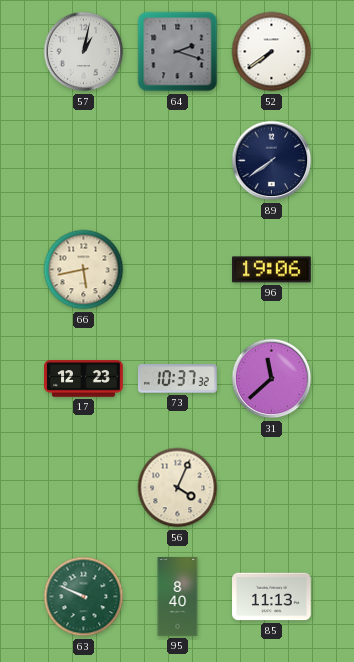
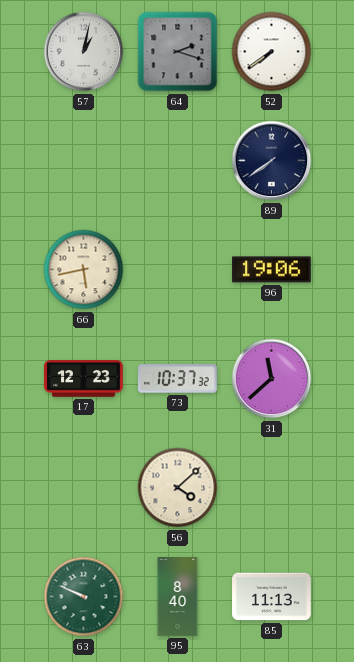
56: 4:04 -> 4:08 (178, 488)
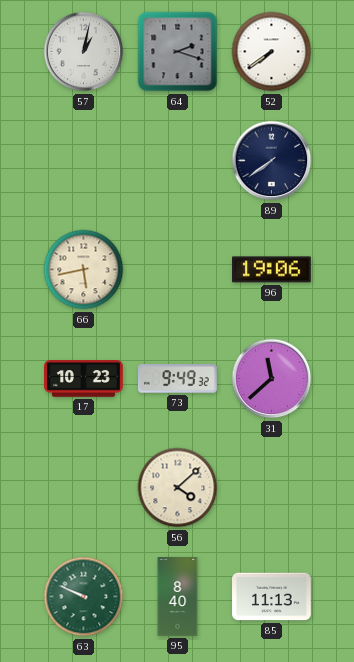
17: 12:23 -> 10:23 (84, 379)
73: 10:37 -> 9:49 (178, 379)
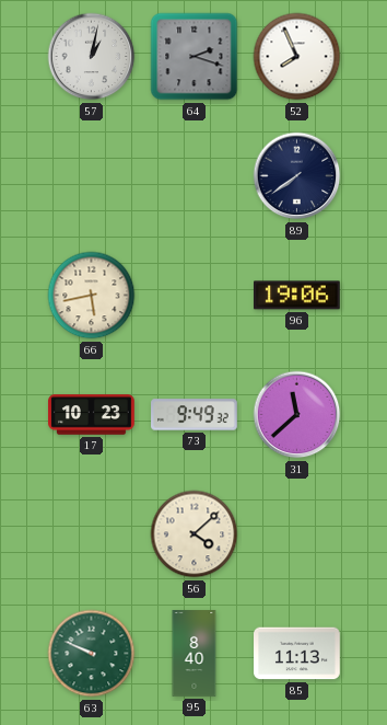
52: 7:39 -> 7:56 (297, 57)
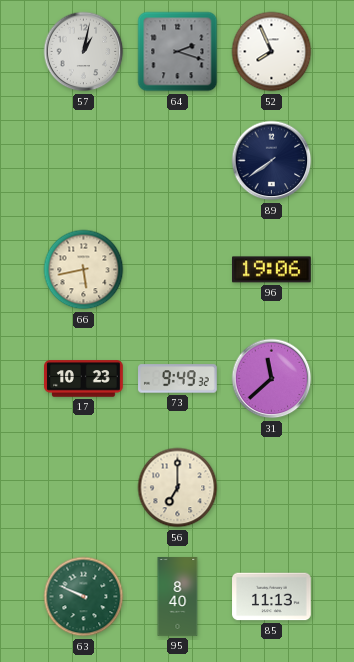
56: 4:08 -> 7:00 (178, 488)
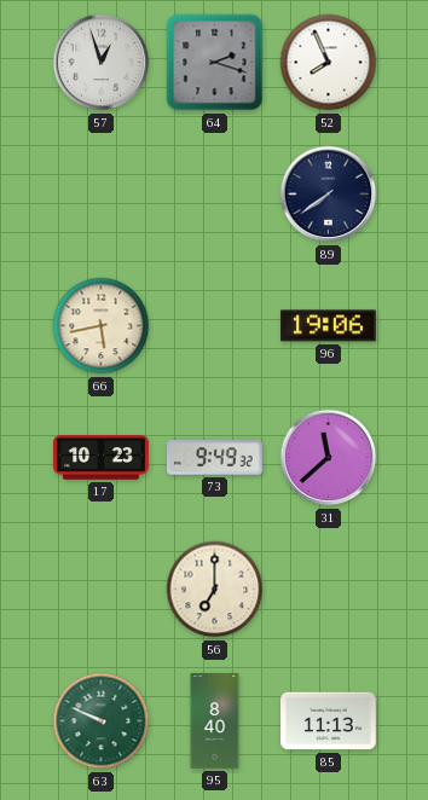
57: 1:02 -> 12:57 (102, 63)
